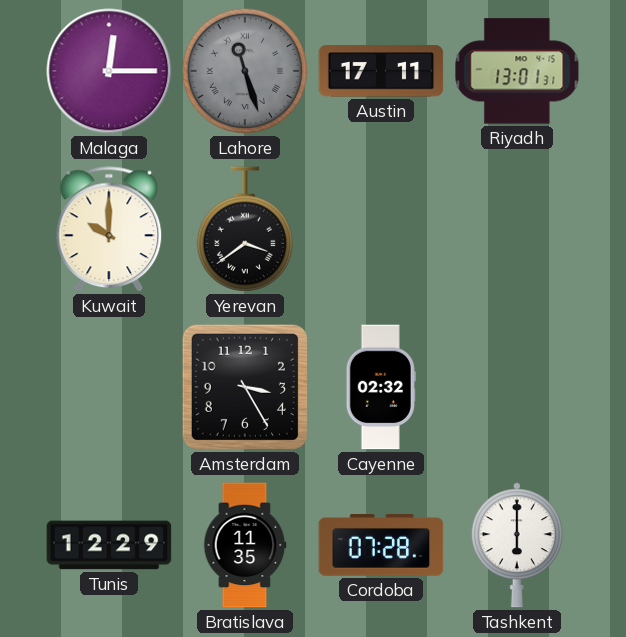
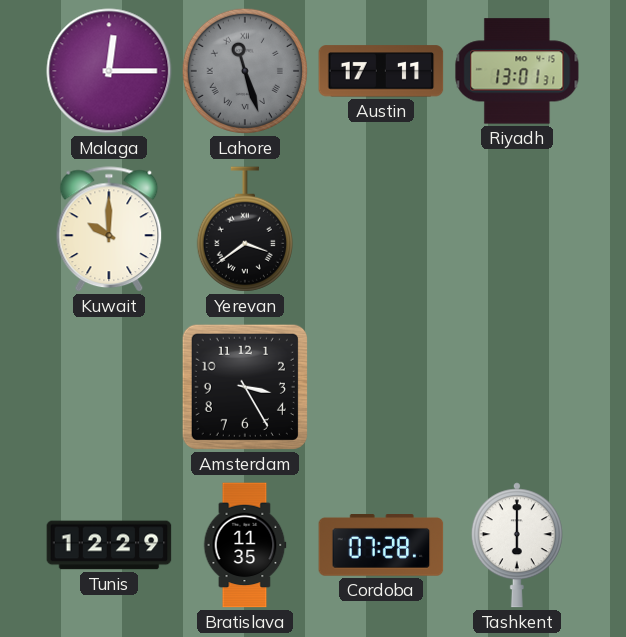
Cayenne: 02:32 -> none (381, 387)
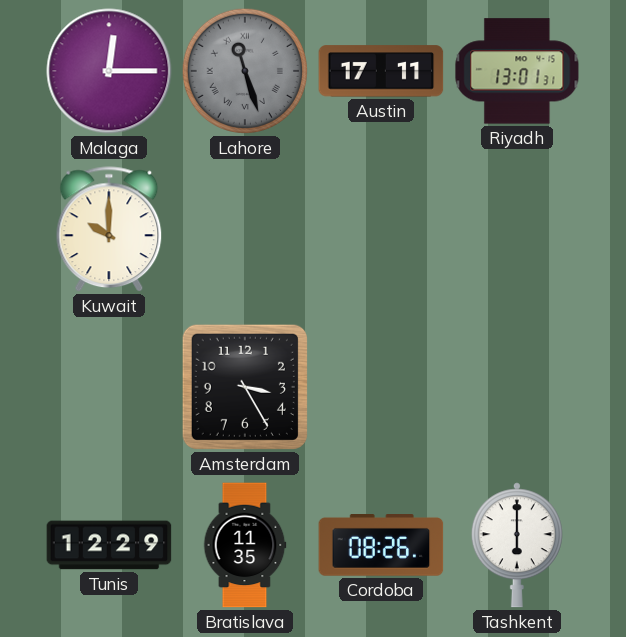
Yerevan: 3:39 -> none (245, 229)
Cordoba: 07:28 -> 08:26 (381, 545)
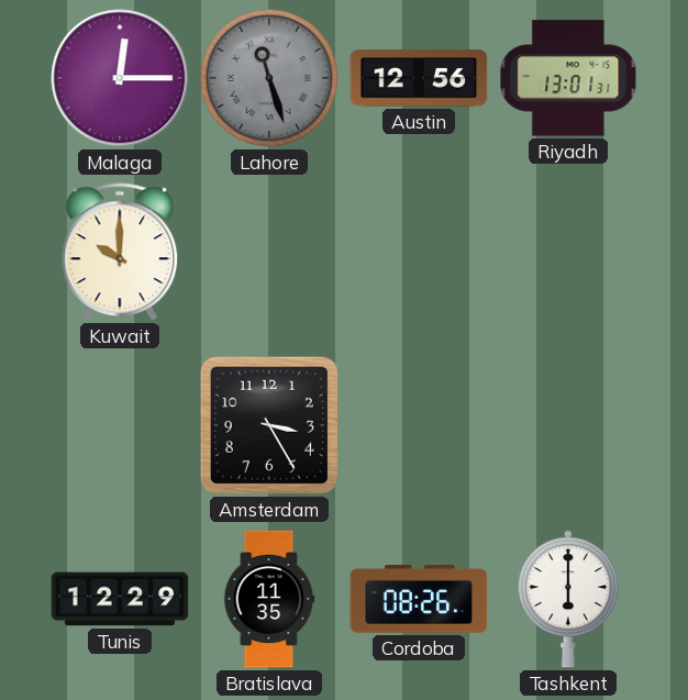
Austin: 17:11 -> 12:56 (419, 78)
